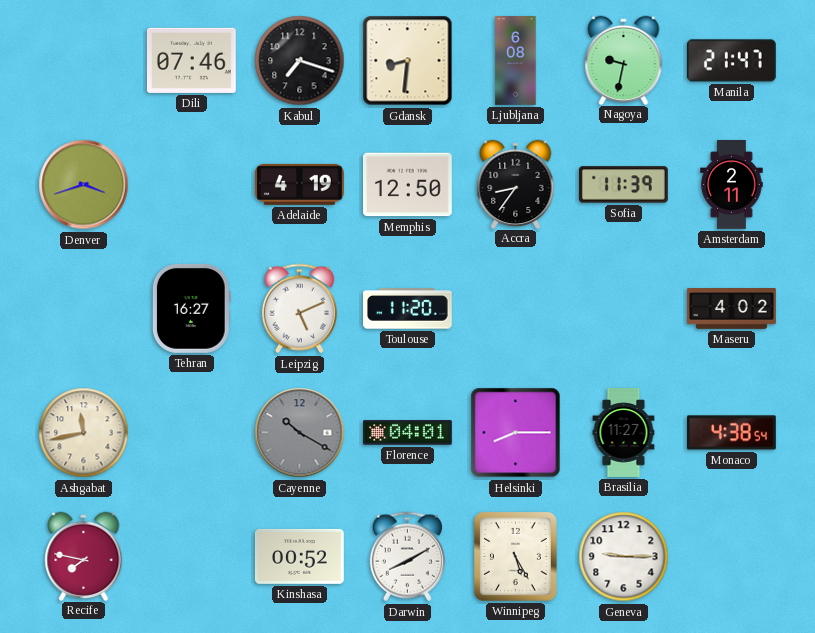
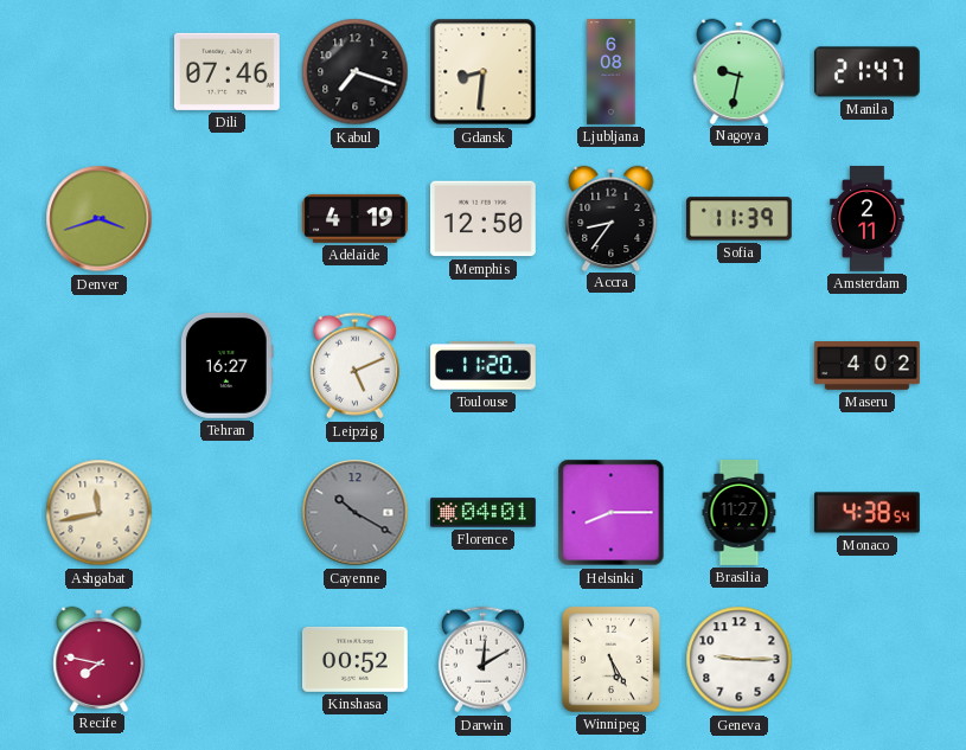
Darwin: 8:10 -> 12:10 (482, 660)
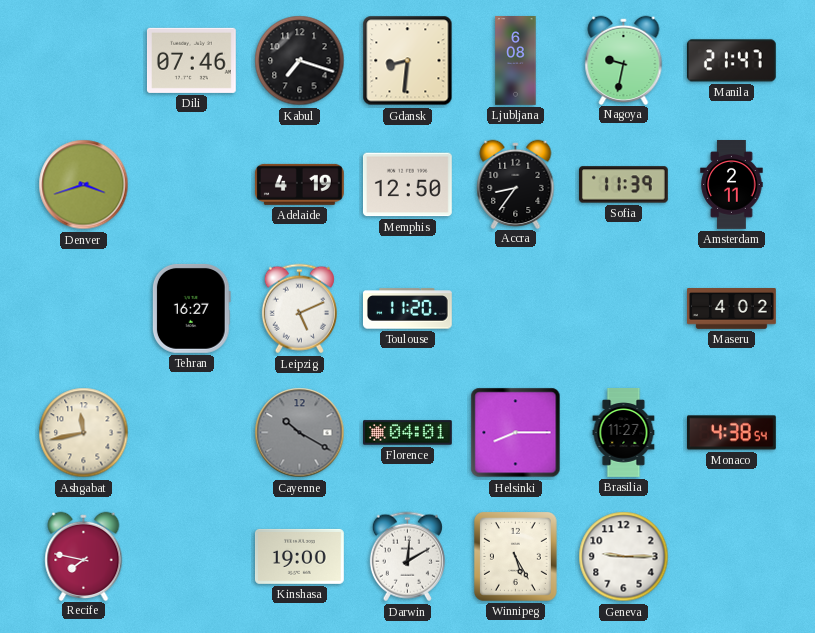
Kinshasa: 00:52 -> 19:00 (299, 556)
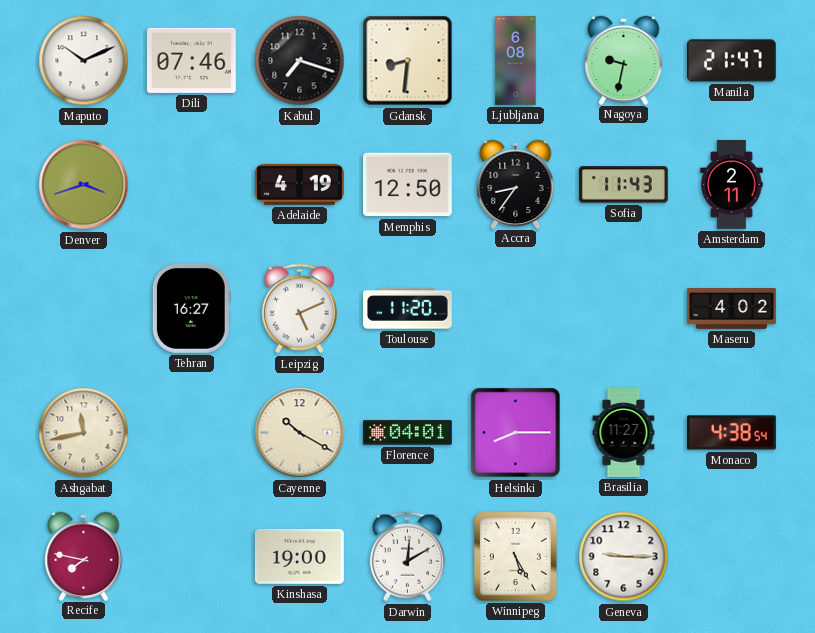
Maputo: none -> 10:11 (84, 61)
Sofia: 11:39 -> 11:43 (623, 185)
Cayenne dial: grey -> cream (300, 433)
